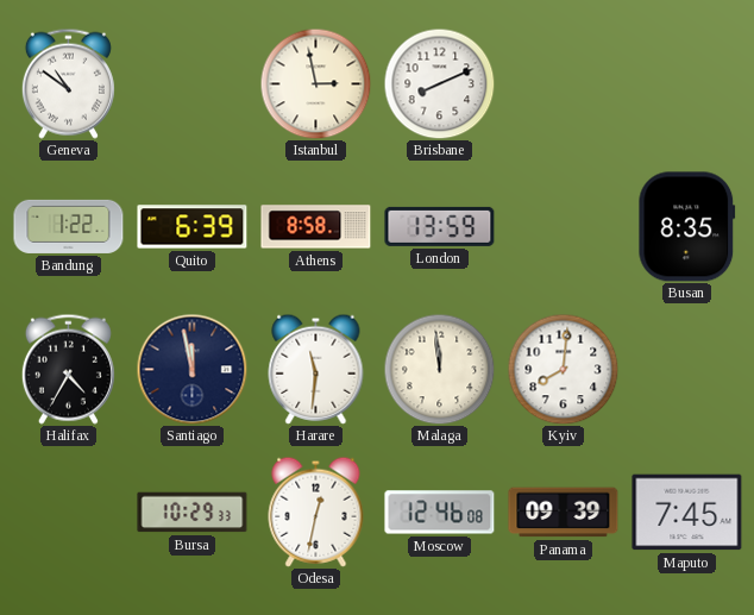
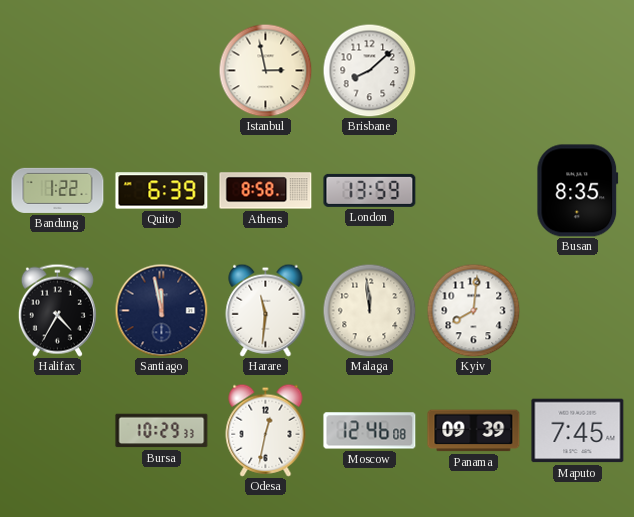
Geneva: 10:51 -> none (68, 83)
Brisbane: 8:11 -> 8:08 (369, 70)
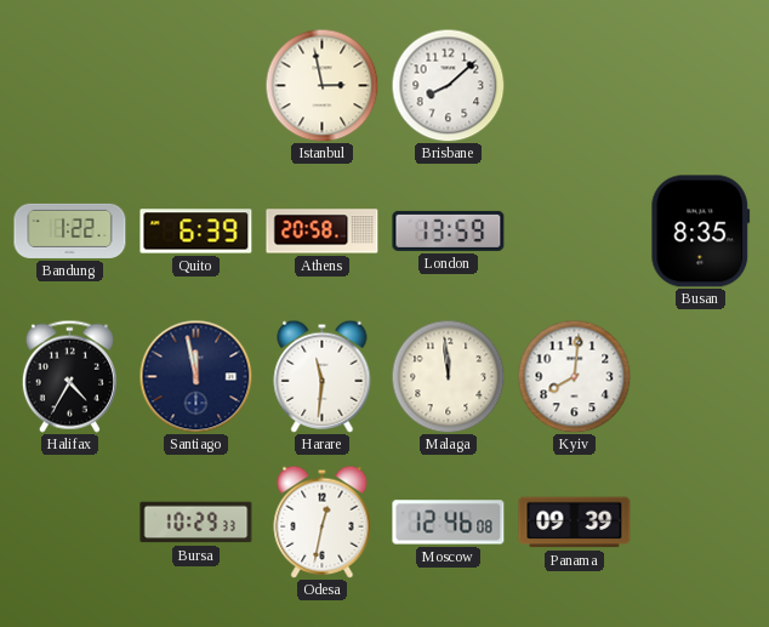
Athens: 8:58 -> 20:58 (323, 232)
Maputo: 7:45 -> none (578, 431)
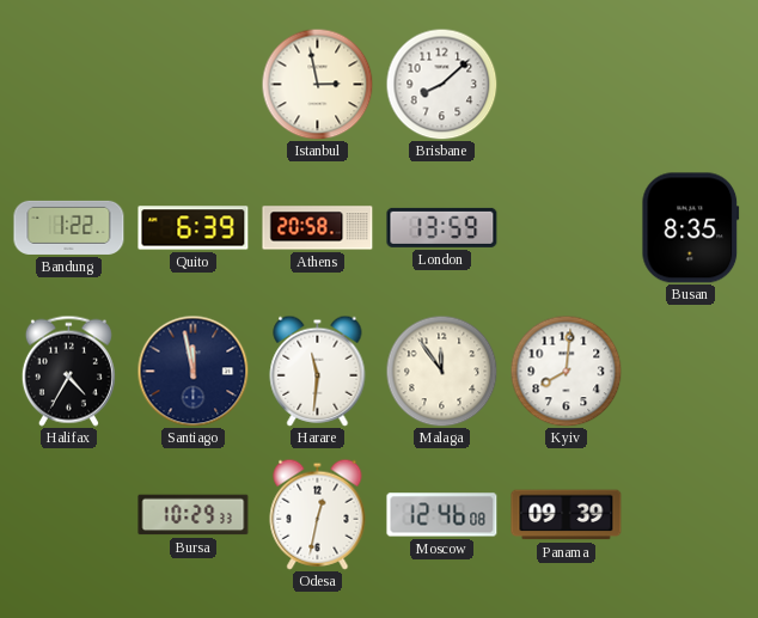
Malaga: 11:59 -> 11:54 (441, 371)
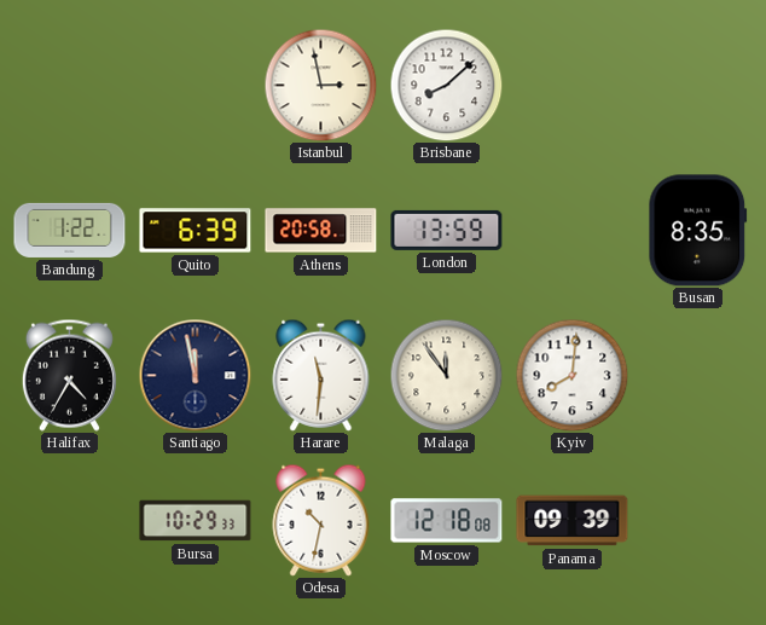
Odesa: 12:32 -> 10:32 (321, 520)
Moscow: 12:46 -> 12:18 (447, 521)
